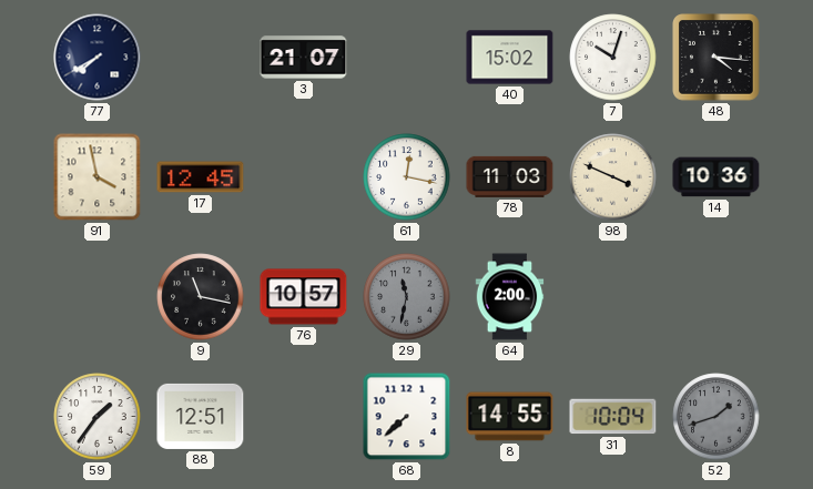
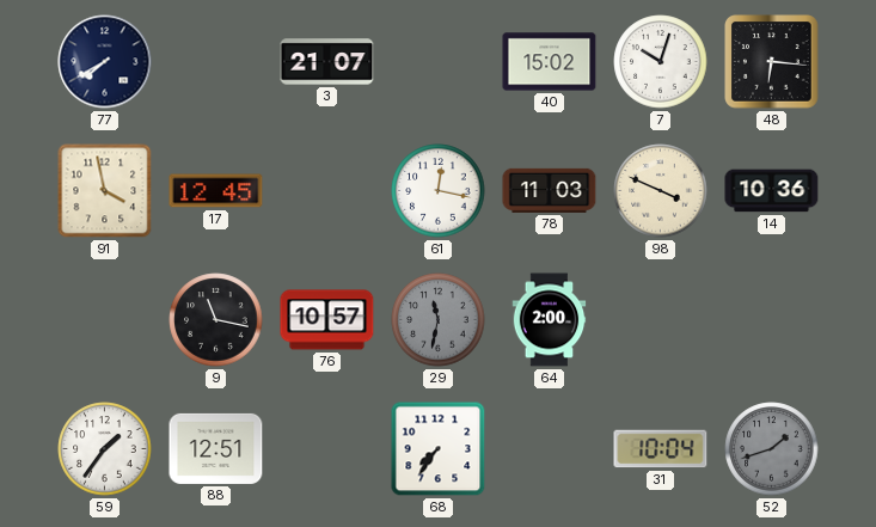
48: 4:16 -> 6:16 (772, 62)
68: 7:38 -> 7:36 (439, 449)
8: 14:55 -> none (510, 417)
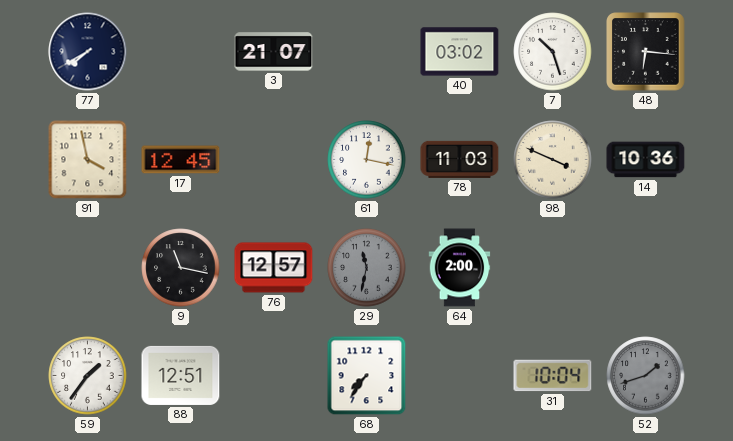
40: 15:02 -> 03:02 (460, 52)
7: 10:03 -> 10:27 (553, 52)
76: 10:57 -> 12:57 (274, 268)
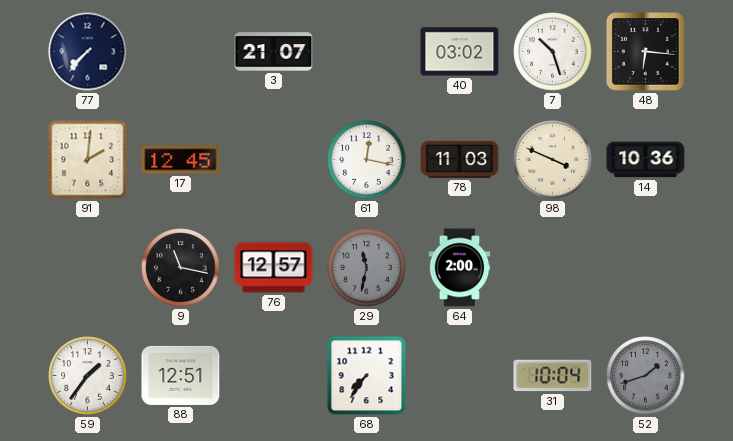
77: 7:40 -> 7:37 (88, 52)
91: 3:58 -> 2:01 (88, 160)
